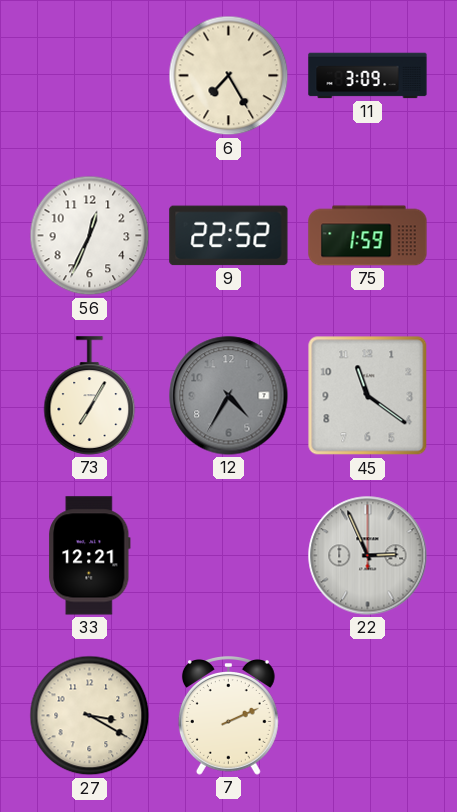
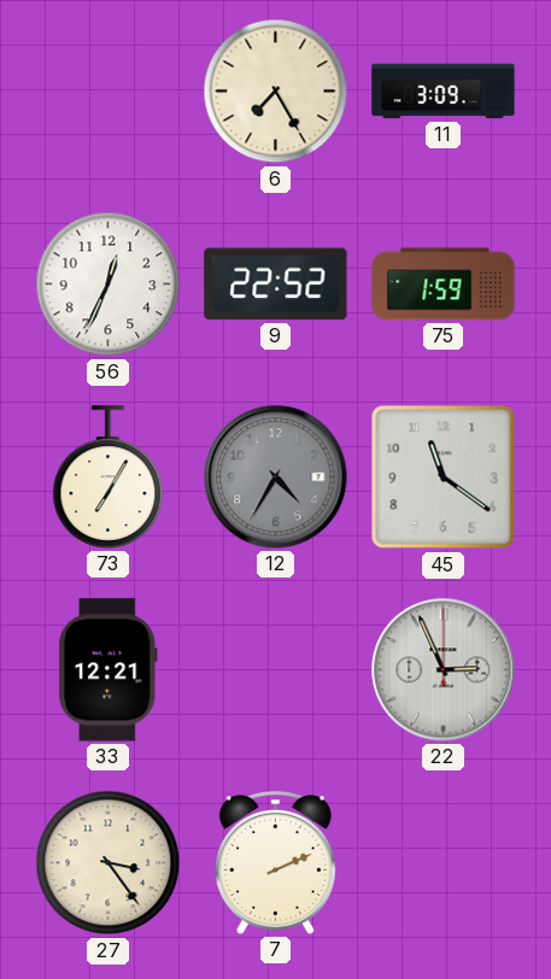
27: 3:20 -> 3:24 (109, 863)
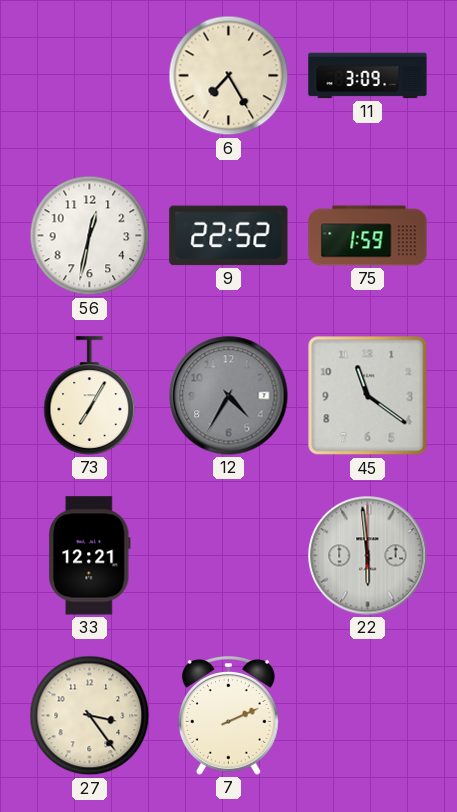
56: 12:34 -> 12:32 (90, 236)
22: 2:56 -> 5:59 (368, 556)
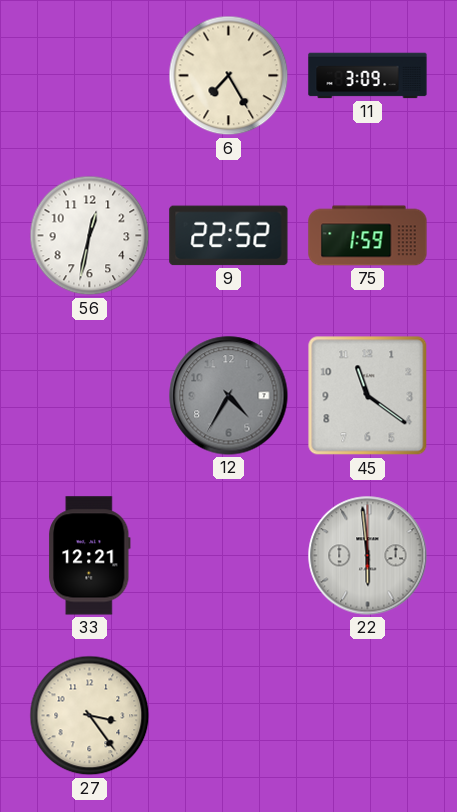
73: 7:05 -> none (90, 396)
7: 2:11 -> none (228, 716)
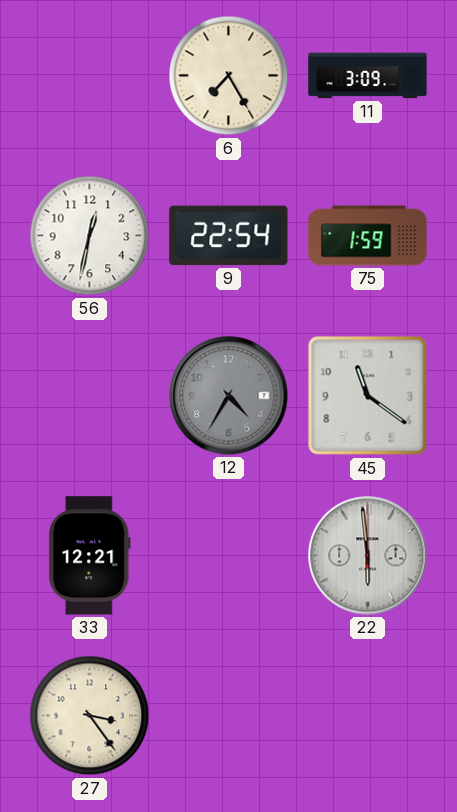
9: 22:52 -> 22:54 (229, 236)
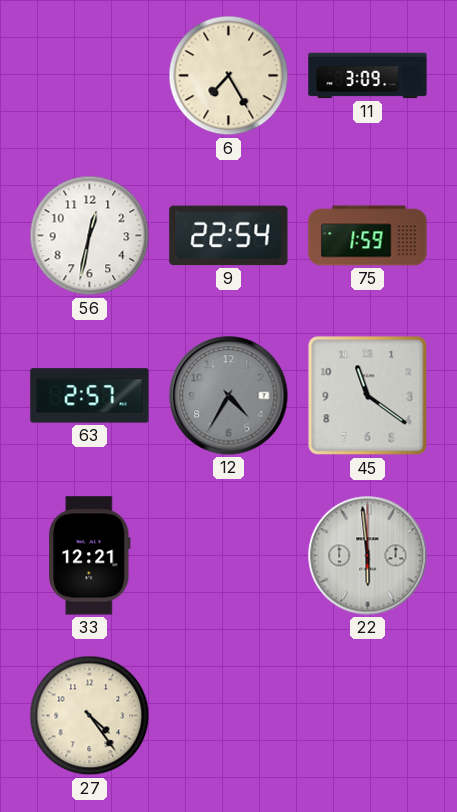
63: none -> 2:57 (90, 396)
27: 3:24 -> 4:24 (90, 716)
